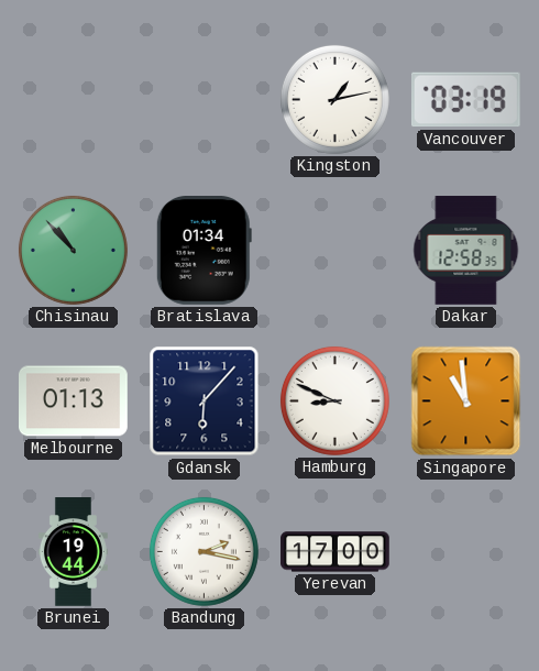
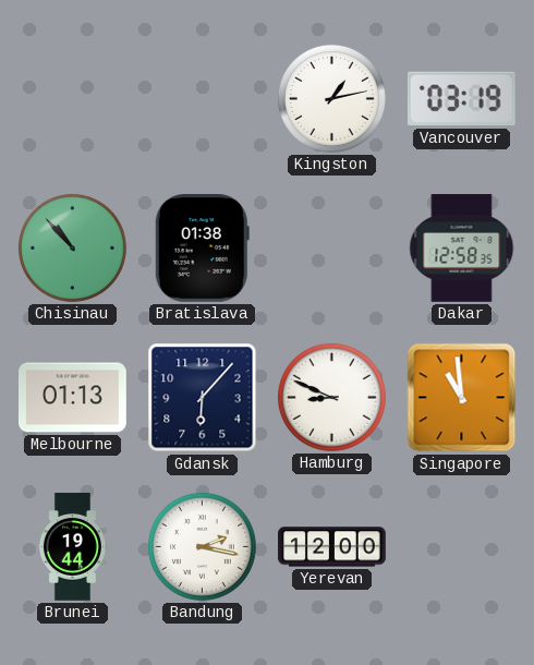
Bratislava: 01:34 -> 01:38 (202, 249)
Yerevan: 17:00 -> 12:00 (332, 547)
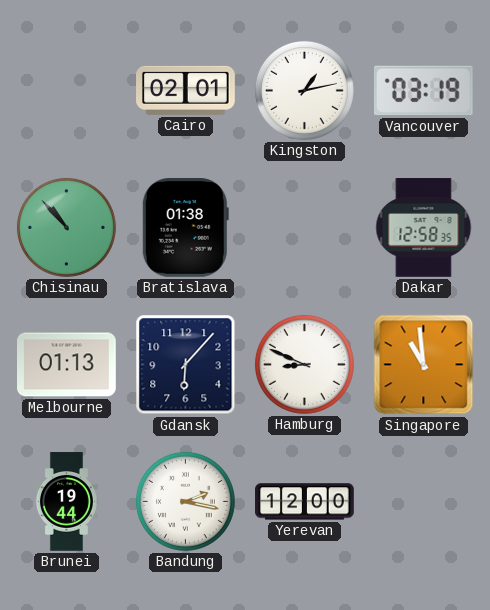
Cairo: none -> 02:01 (186, 90)
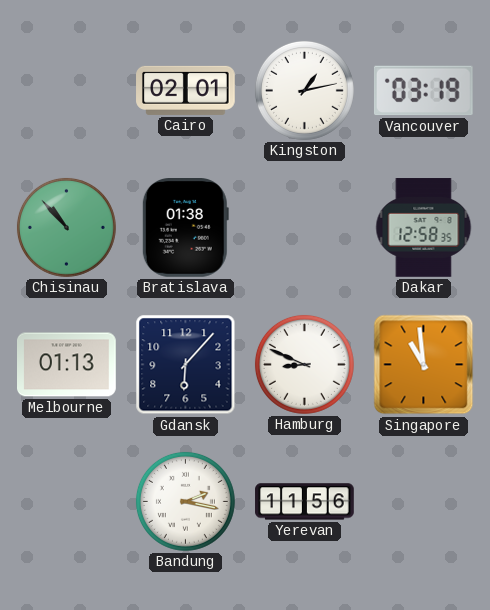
Brunei: 19:44 -> none (66, 502)
Yerevan: 12:00 -> 11:56 (305, 502)
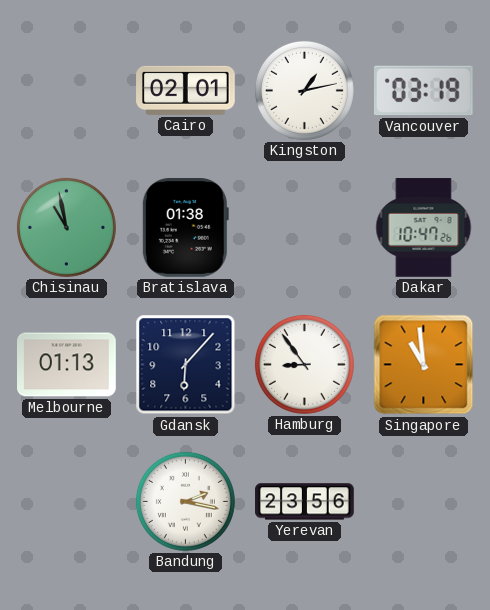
Chisinau: 10:53 -> 10:58 (66, 227)
Dakar: 12:58 -> 10:47 (424, 228)
Hamburg: 8:49 -> 8:54 (304, 364)
Yerevan: 11:56 -> 23:56 (305, 502)
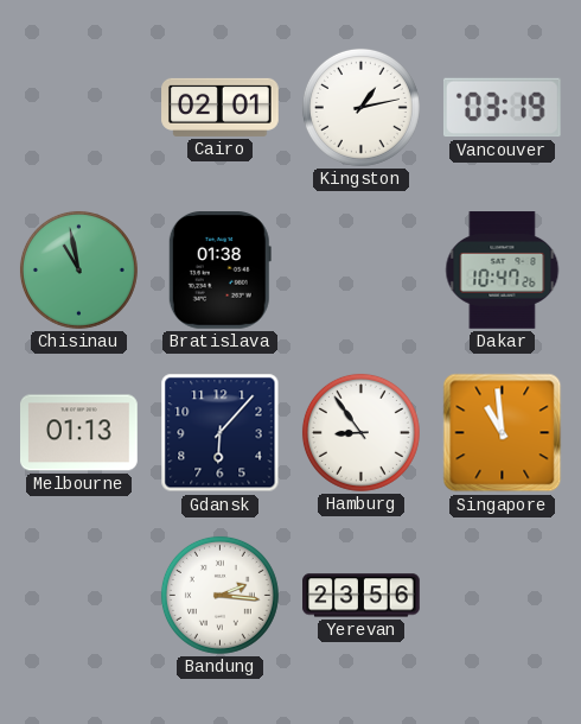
Bandung: 2:17 -> 2:16 (219, 595)
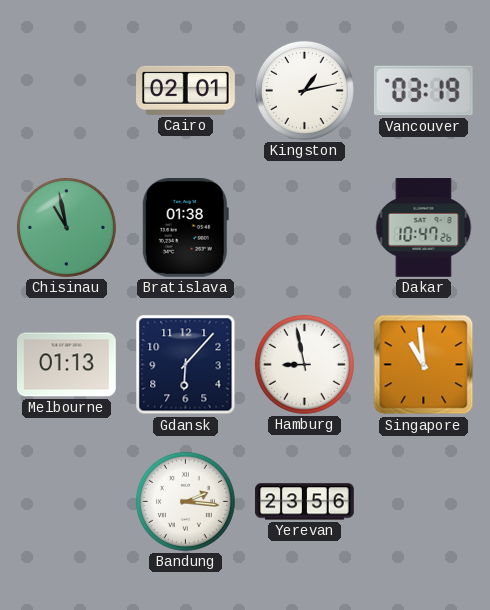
Hamburg: 8:54 -> 8:58 (304, 364)
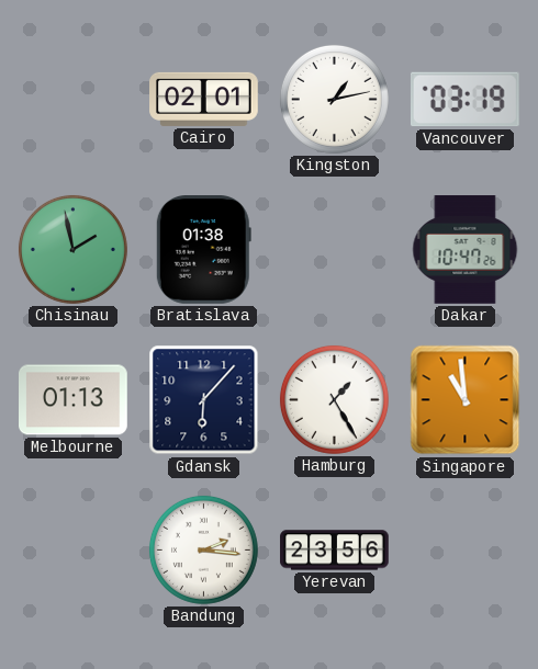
Chisinau: 10:58 -> 1:58 (72, 249)
Hamburg: 8:58 -> 1:25 (334, 399)
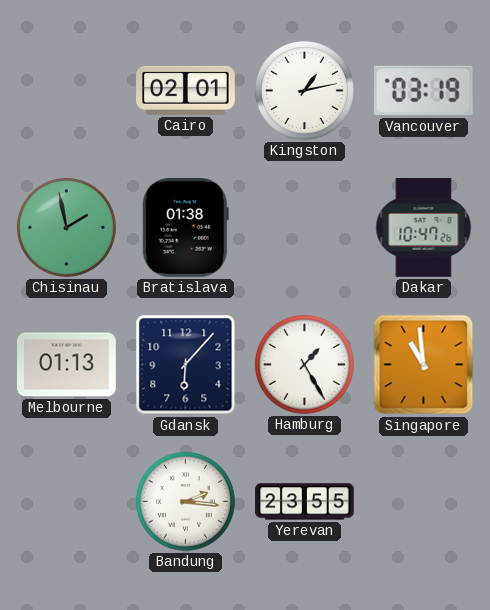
Yerevan: 23:56 -> 23:55 (305, 502)
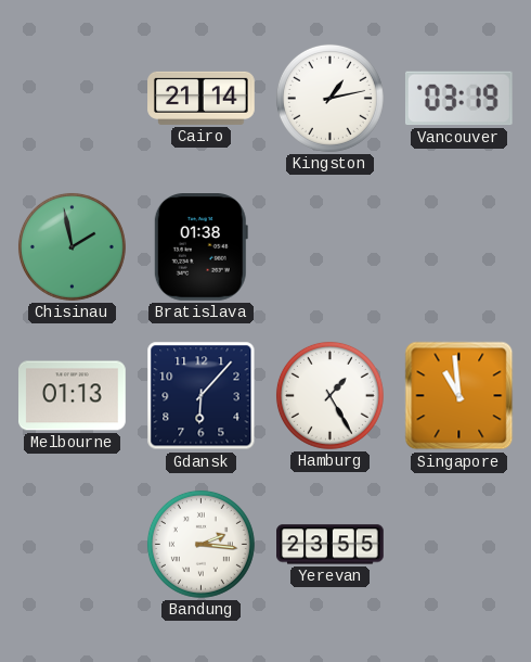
Cairo: 02:01 -> 21:14 (202, 98)
Dakar: 10:47 -> none (424, 228)
